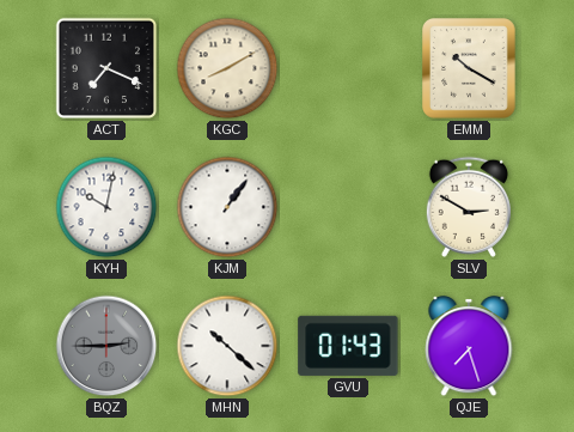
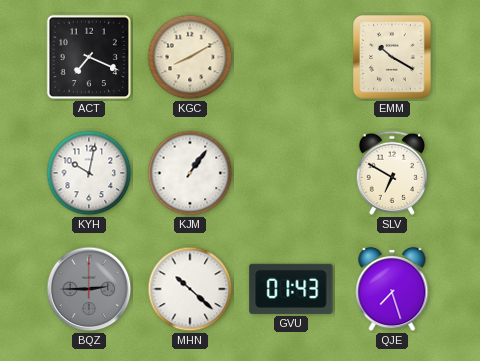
SLV: 2:50 -> 6:50 (392, 173)
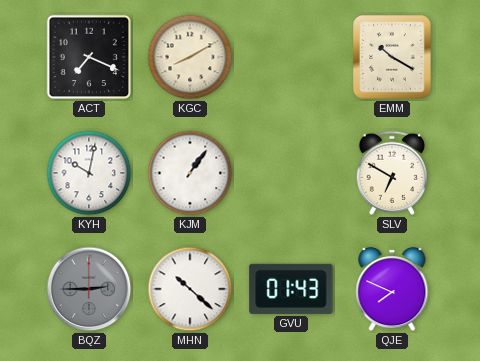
QJE: 7:27 -> 7:49 (392, 290)
